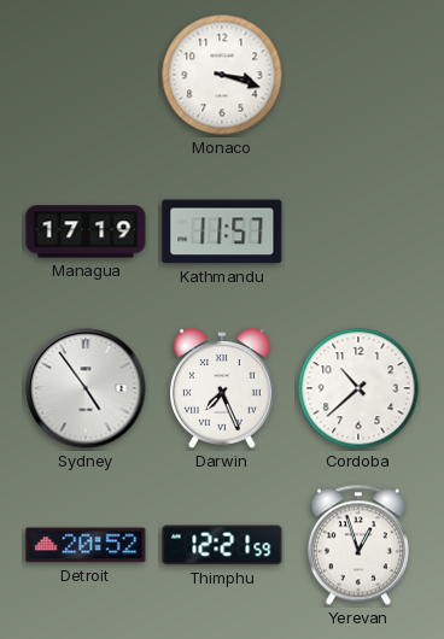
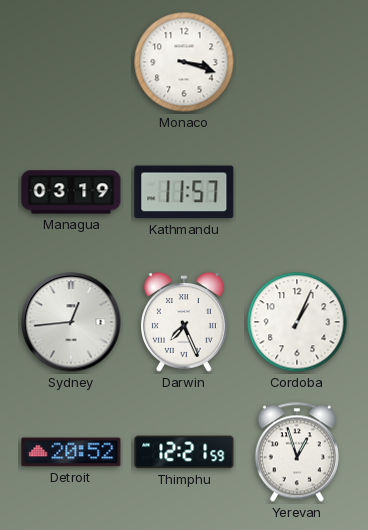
Managua: 17:19 -> 03:19 (71, 192)
Sydney: 4:54 -> 12:44 (71, 322)
Cordoba: 10:38 -> 1:04 (297, 322)
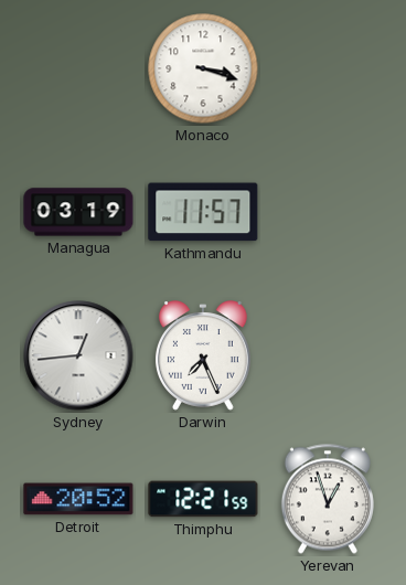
Cordoba: 1:04 -> none (297, 322)
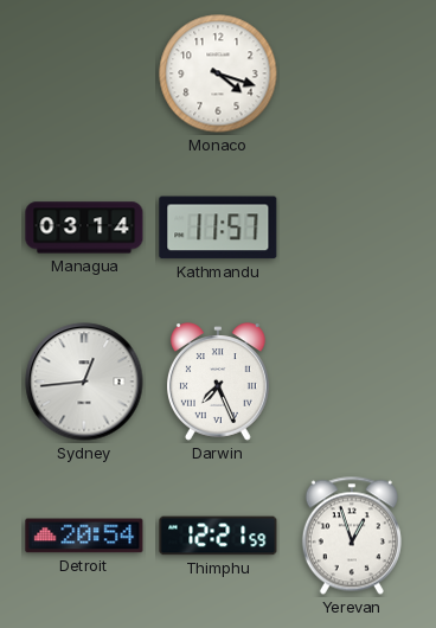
Monaco: 3:18 -> 4:18 (218, 73)
Managua: 03:19 -> 03:14 (84, 228)
Detroit: 20:52 -> 20:54 (84, 536)
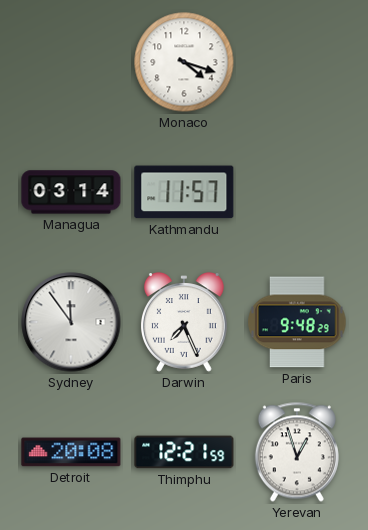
Sydney: 12:44 -> 11:54 (71, 322)
Paris: none -> 9:48 (297, 322)
Detroit: 20:54 -> 20:08 (71, 452)
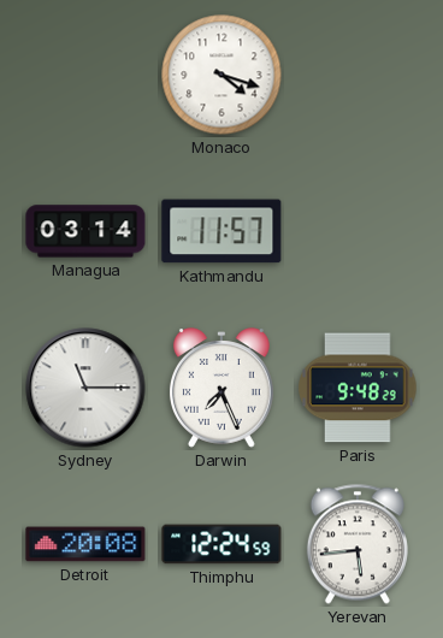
Sydney: 11:54 -> 11:15 (85, 388)
Thimphu: 12:21 -> 12:24 (221, 544)
Yerevan: 12:57 -> 5:44 (358, 544)
